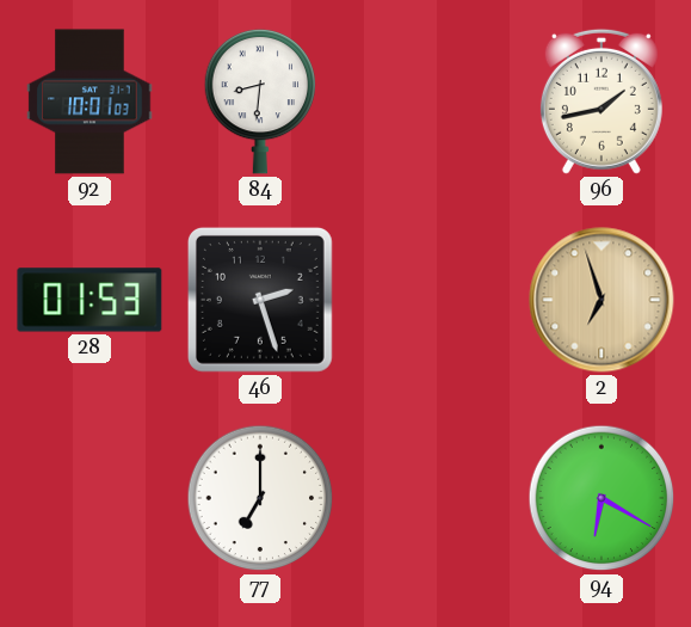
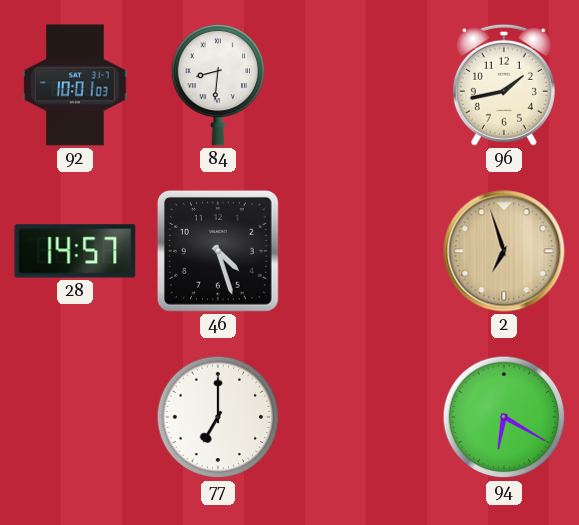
28: 01:53 -> 14:57 (75, 251)
46: 2:27 -> 4:27 (218, 251)
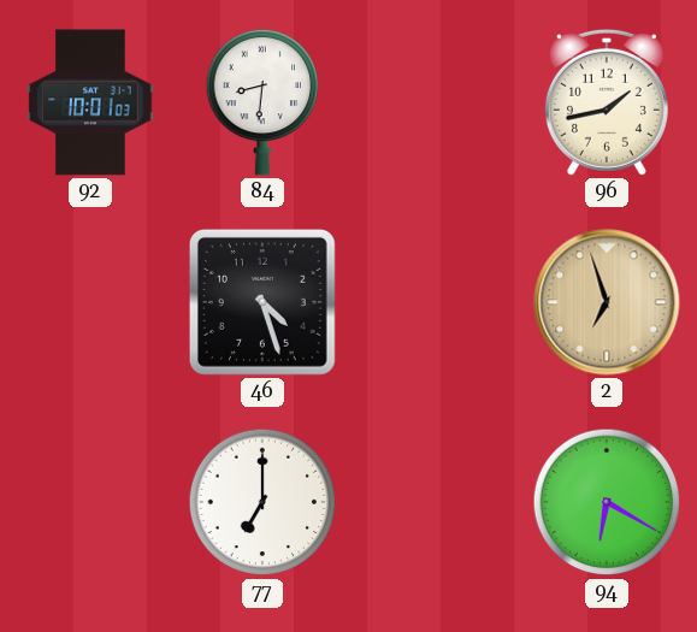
28: 14:57 -> none (75, 251)
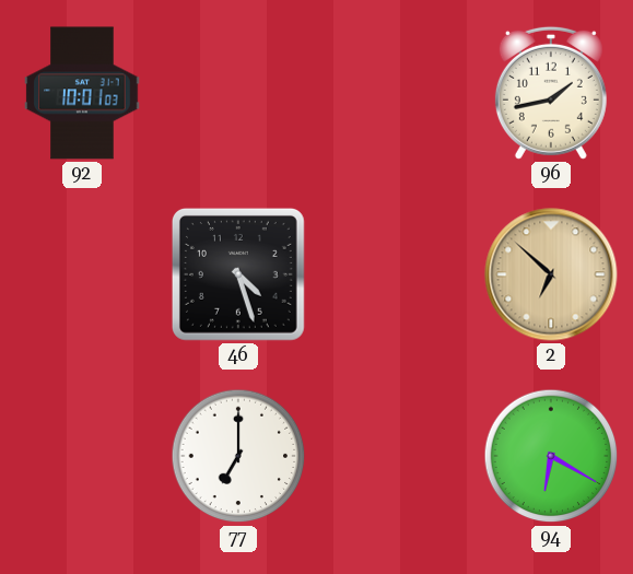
84: 8:31 -> none (262, 102)
2: 6:57 -> 6:52 (551, 274)
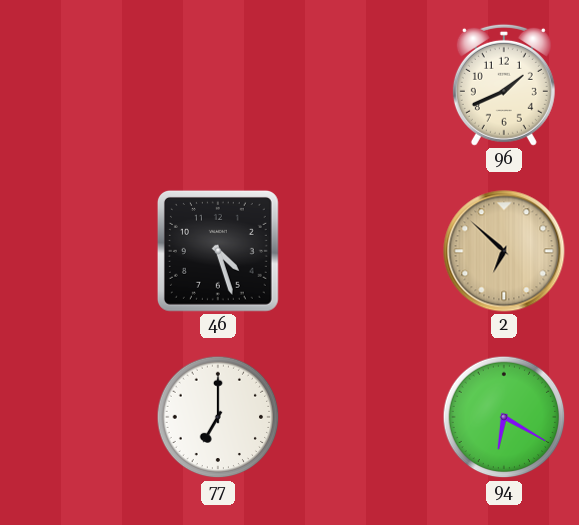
92: 10:01 -> none (82, 93)
96: 1:43 -> 1:41 (504, 85)
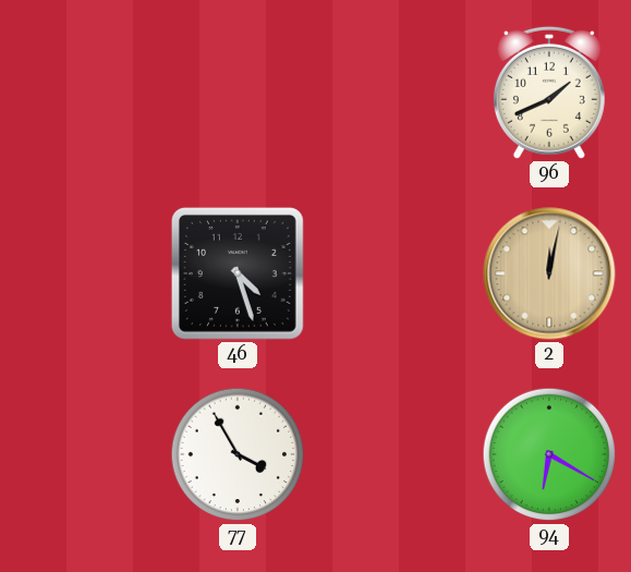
2: 6:52 -> 12:02 (549, 273)
77: 7:00 -> 3:55 (238, 454)
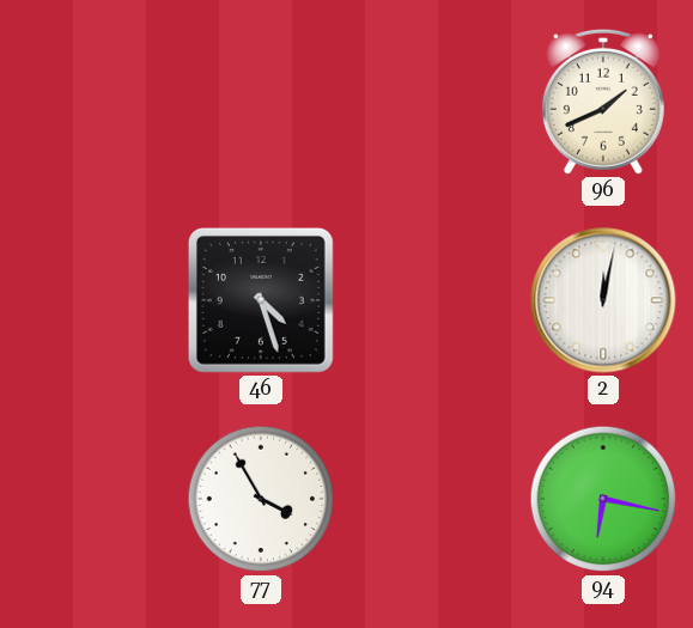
2 dial: champagne -> white (603, 300)
94: 6:20 -> 6:17 (603, 499)
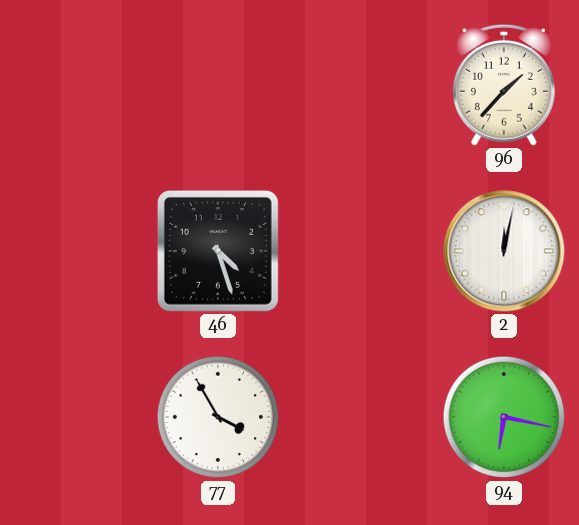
96: 1:41 -> 1:37 (504, 85)
